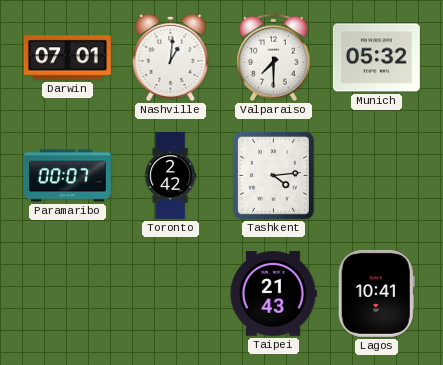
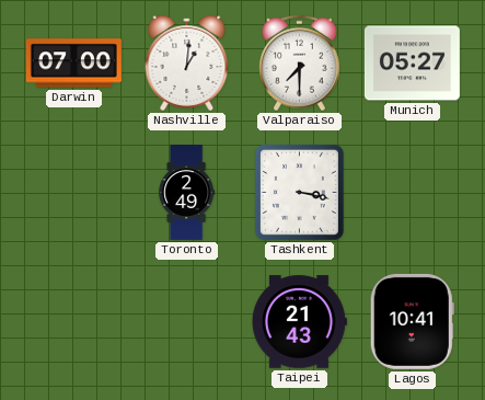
Darwin: 07:01 -> 07:00 (73, 64)
Munich: 05:32 -> 05:27 (412, 64)
Paramaribo: 00:07 -> none (67, 176)
Toronto: 2:42 -> 2:49 (187, 193)
Tashkent: 4:14 -> 3:17 (299, 192)
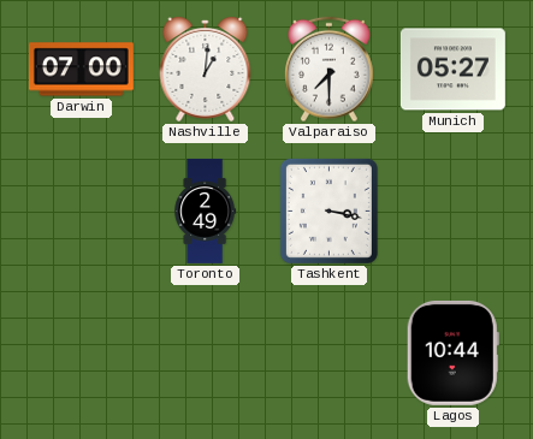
Taipei: 21:43 -> none (299, 322)
Lagos: 10:41 -> 10:44 (452, 352)
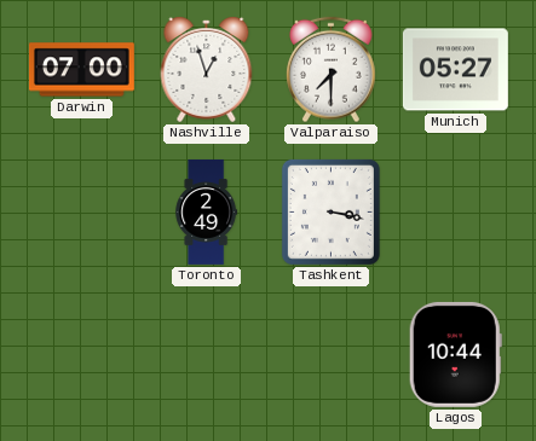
Nashville: 1:01 -> 12:57 (207, 69)
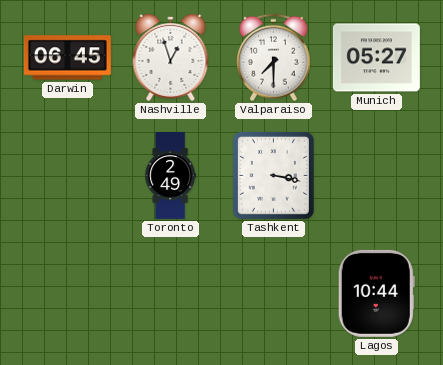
Darwin: 07:00 -> 06:45 (67, 58)
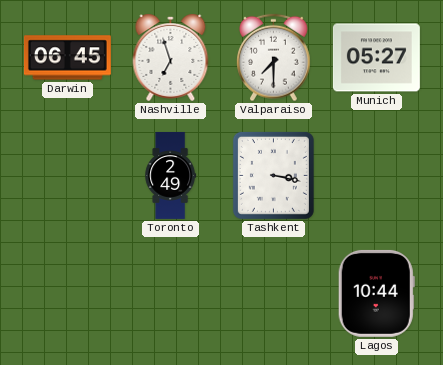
Nashville: 12:57 -> 6:57 (171, 57)
